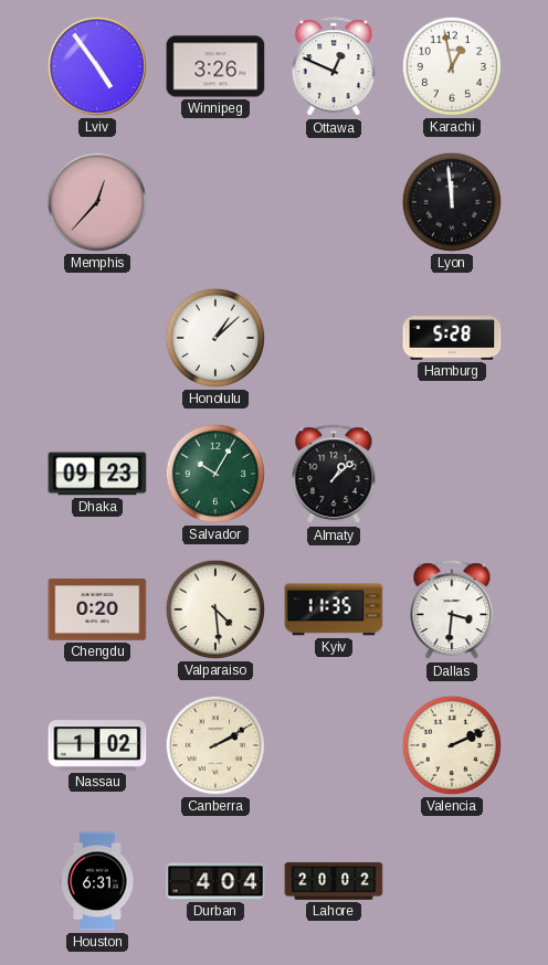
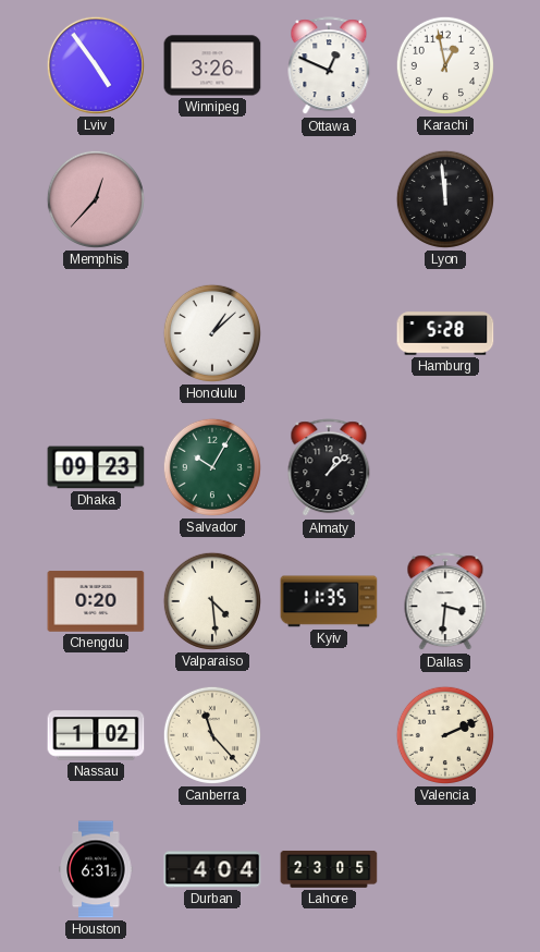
Canberra: 2:10 -> 11:23 (212, 735)
Lahore: 20:02 -> 23:05 (329, 869)
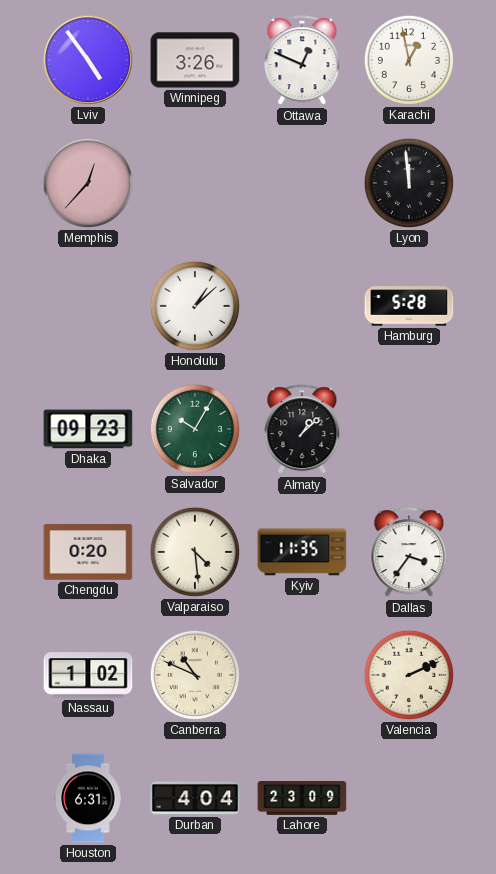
Dallas: 3:31 -> 3:36 (409, 553)
Canberra: 11:23 -> 10:49 (195, 675)
Lahore: 23:05 -> 23:09 (302, 798)
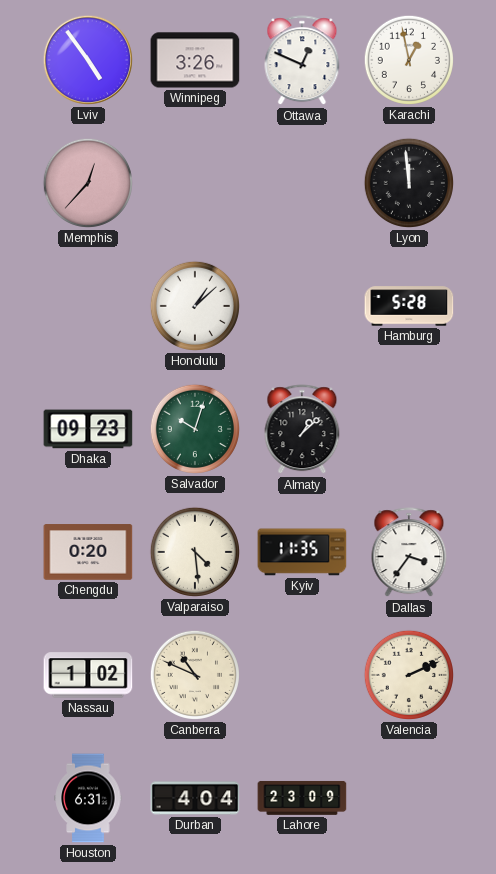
Salvador: 10:05 -> 10:03 (195, 429)
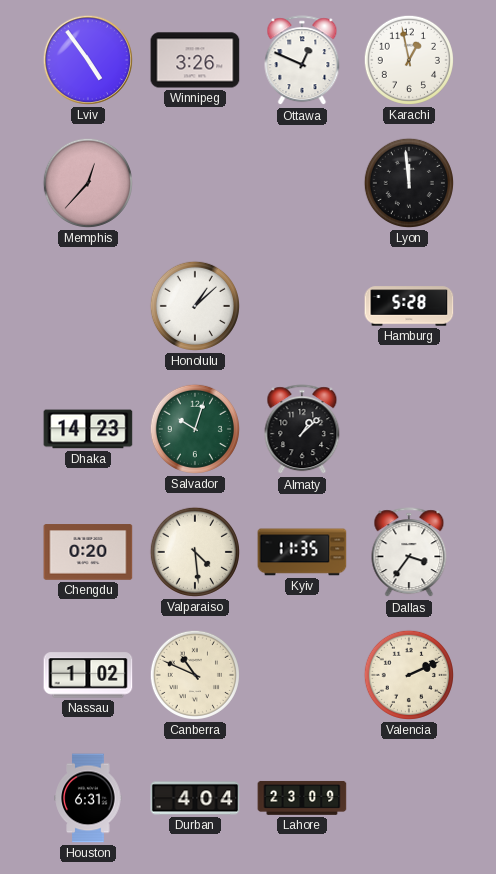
Dhaka: 09:23 -> 14:23 (88, 429)
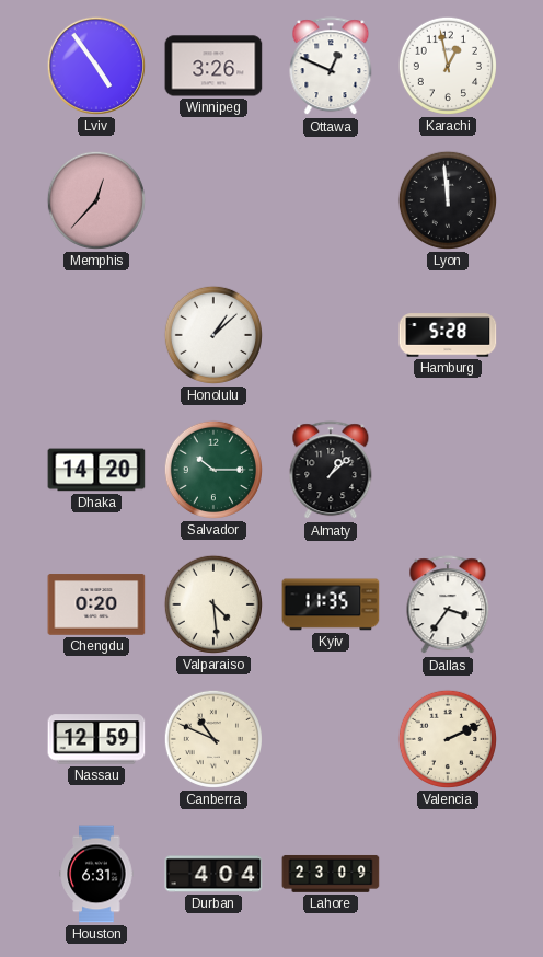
Dhaka: 14:23 -> 14:20 (96, 470)
Salvador: 10:03 -> 10:15 (213, 470)
Nassau: 1:02 -> 12:59 (96, 739)
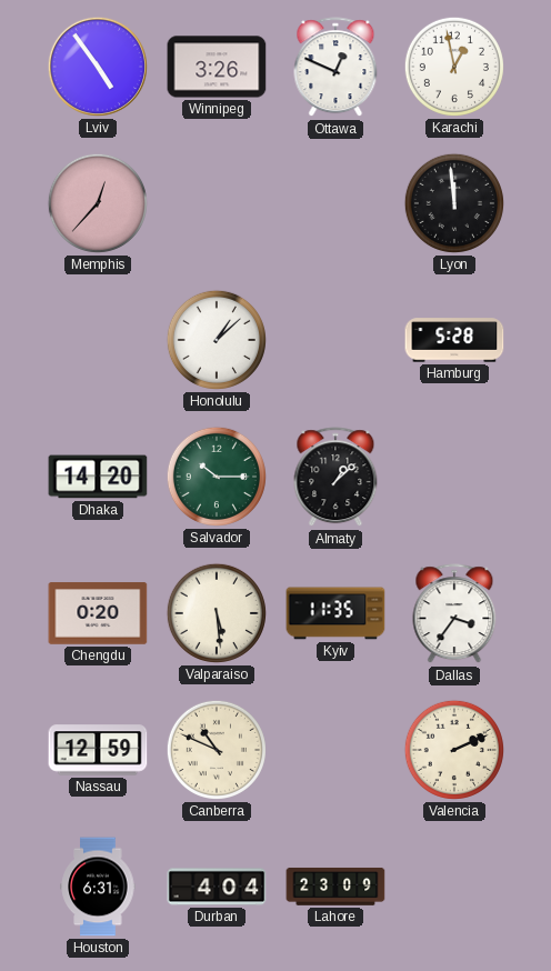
Valparaiso: 4:29 -> 5:29 (217, 613)
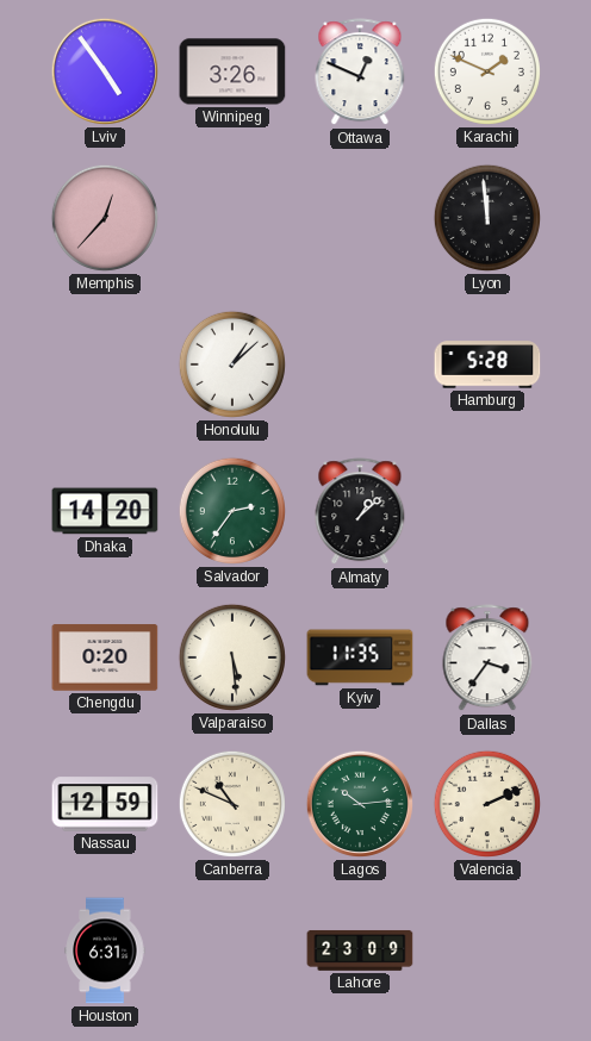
Karachi: 12:58 -> 1:49 (487, 71)
Salvador: 10:15 -> 2:36 (232, 511)
Lagos: none -> 10:14 (360, 804)
Durban: 4:04 -> none (217, 887)
